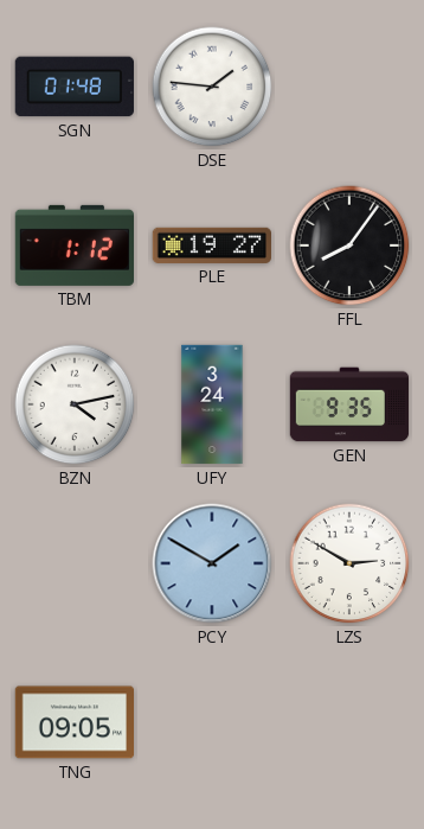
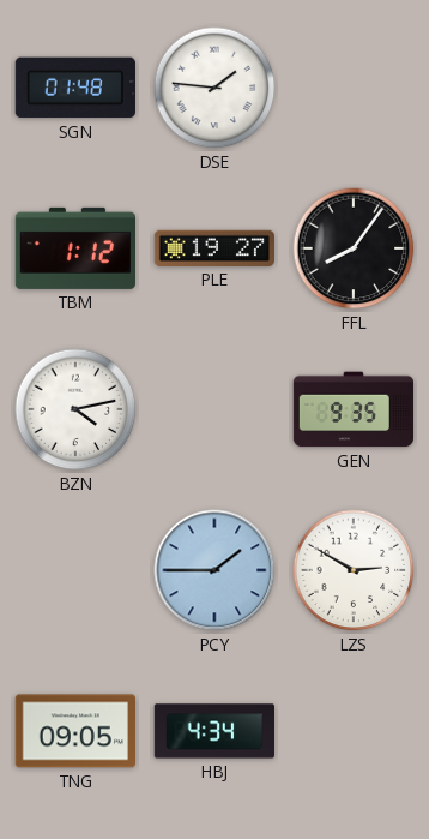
UFY: 3:24 -> none (212, 404)
PCY: 1:50 -> 1:45 (214, 570)
HBJ: none -> 4:34 (213, 731)
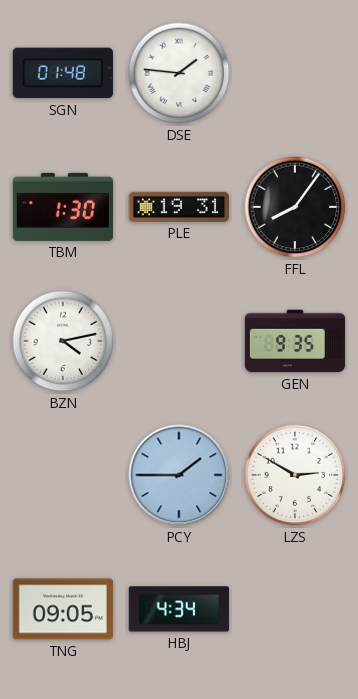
TBM: 1:12 -> 1:30 (62, 207)
PLE: 19:27 -> 19:31 (178, 207)
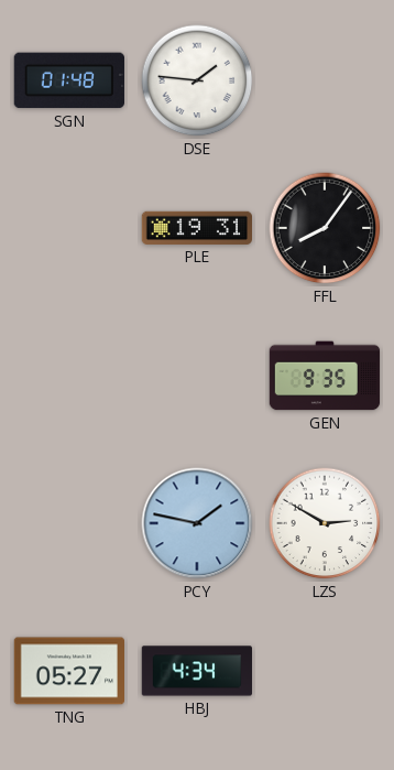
TBM: 1:30 -> none (62, 207)
BZN: 4:13 -> none (63, 341)
PCY: 1:45 -> 1:47 (197, 523)
TNG: 09:05 -> 05:27 (68, 671)
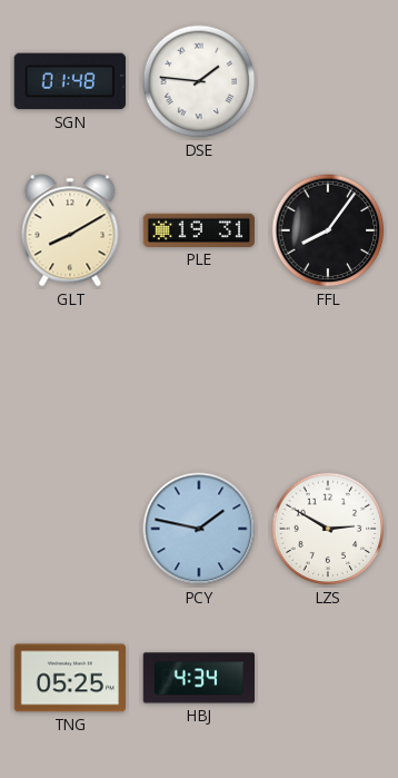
GLT: none -> 8:10 (70, 230)
GEN: 9:35 -> none (325, 376)
TNG: 05:27 -> 05:25 (69, 678)
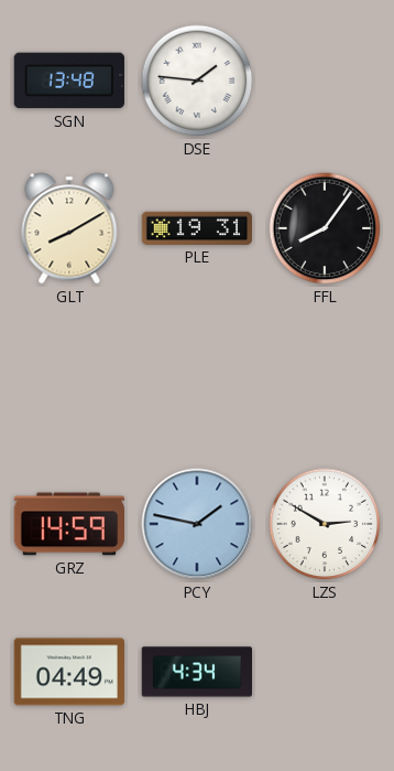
SGN: 01:48 -> 13:48 (69, 81)
GRZ: none -> 14:59 (68, 524)
TNG: 05:25 -> 04:49 (68, 672)
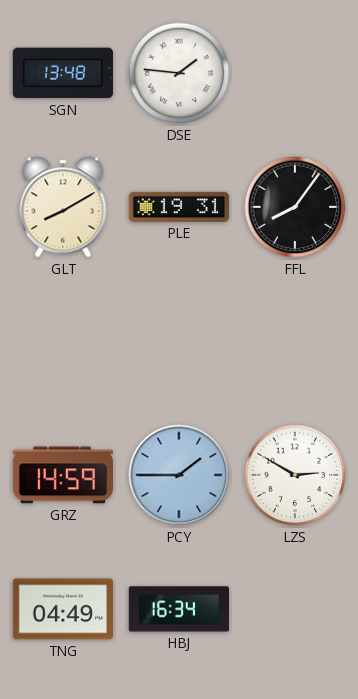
PCY: 1:47 -> 1:45 (179, 475)
HBJ: 4:34 -> 16:34 (178, 609)
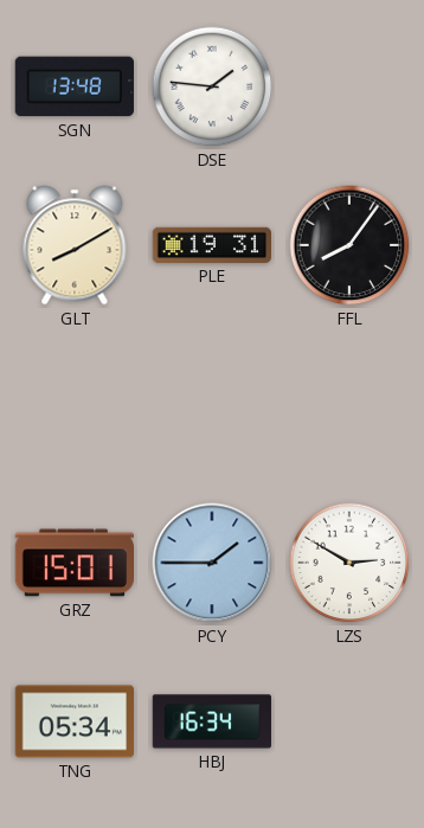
GRZ: 14:59 -> 15:01 (73, 563)
TNG: 04:49 -> 05:34 (73, 721)
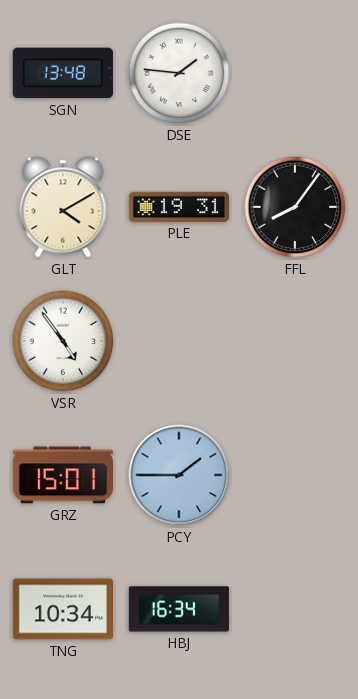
GLT: 8:10 -> 4:10 (63, 207)
VSR: none -> 4:54 (63, 341)
LZS: 2:50 -> none (349, 563)
TNG: 05:34 -> 10:34 (62, 609)
